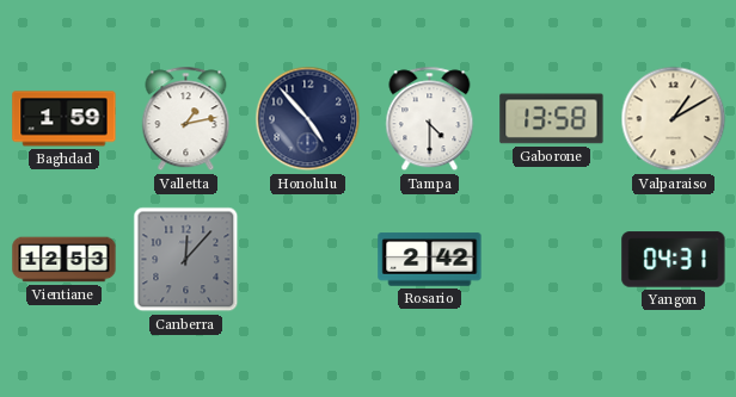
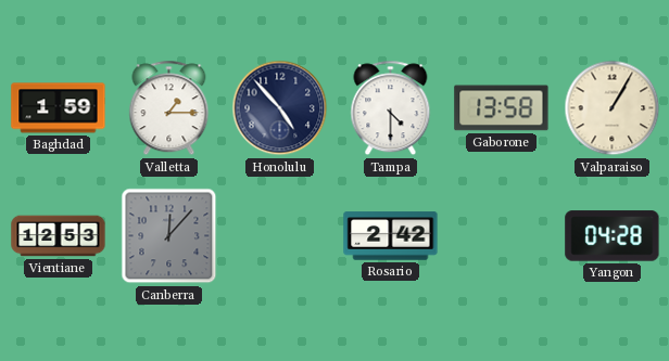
Valletta: 1:13 -> 1:15 (169, 108)
Valparaiso: 1:10 -> 1:05 (613, 108)
Yangon: 04:31 -> 04:28 (613, 236)
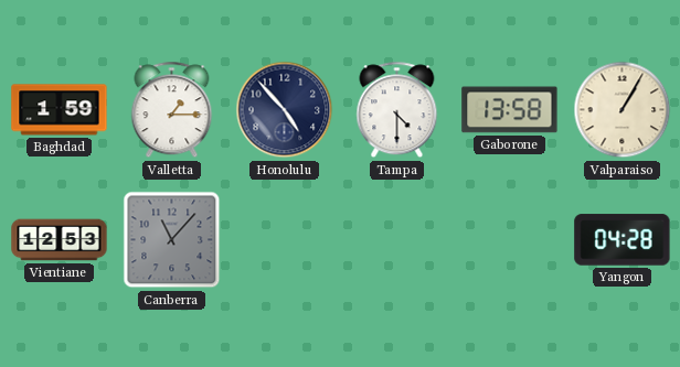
Canberra: 12:07 -> 11:07 (172, 240)
Rosario: 2:42 -> none (391, 236)
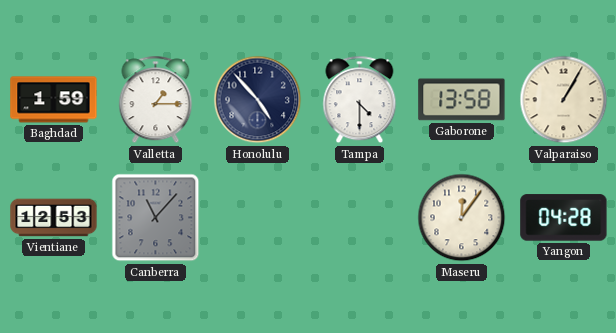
Maseru: none -> 12:06 (462, 218)
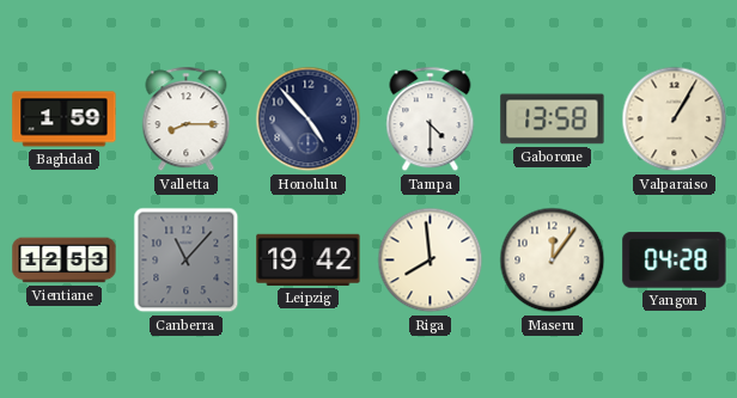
Valletta: 1:15 -> 8:15 (187, 120)
Leipzig: none -> 19:42 (309, 259)
Riga: none -> 7:59 (431, 261)
